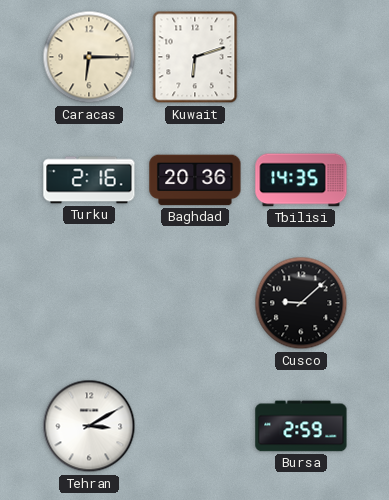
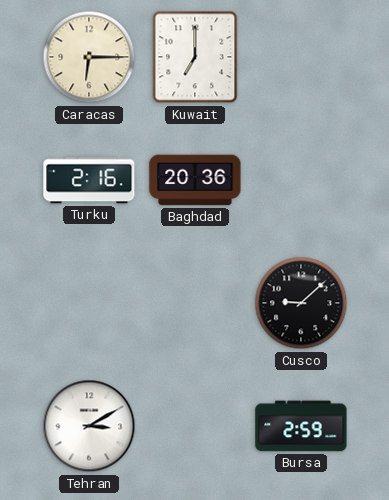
Kuwait: 6:12 -> 7:00 (195, 57)
Tbilisi: 14:35 -> none (301, 180)
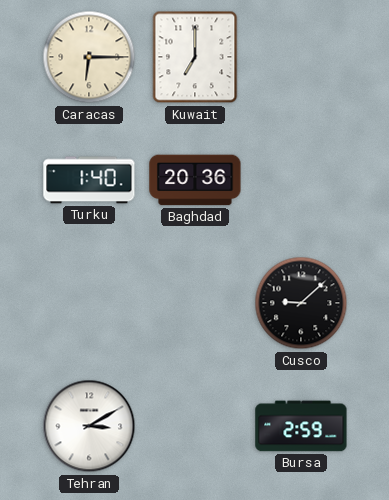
Turku: 2:16 -> 1:40 (89, 180)
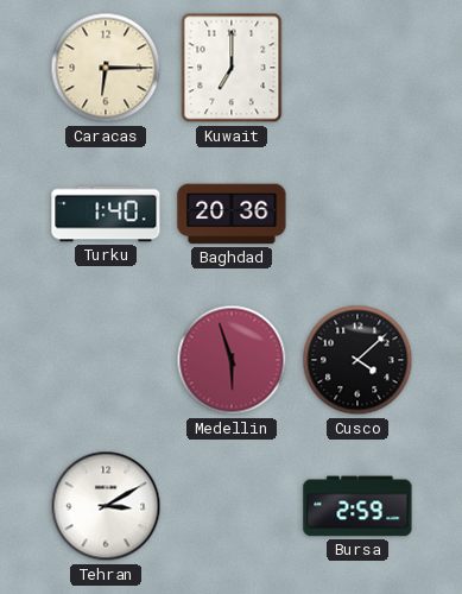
Medellin: none -> 5:57 (232, 360)
Cusco: 9:08 -> 4:08 (357, 360)
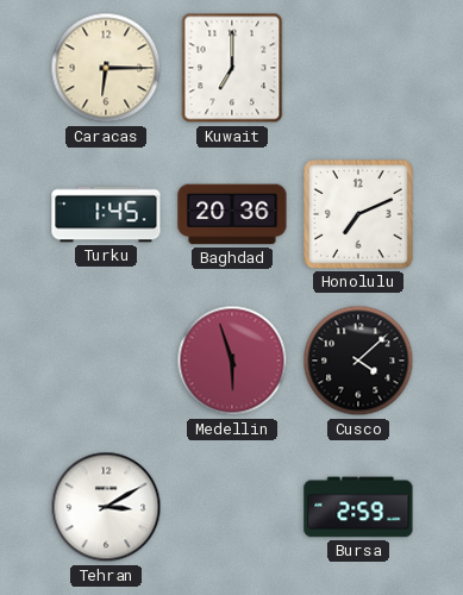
Turku: 1:40 -> 1:45 (106, 214)
Honolulu: none -> 7:11 (359, 215)
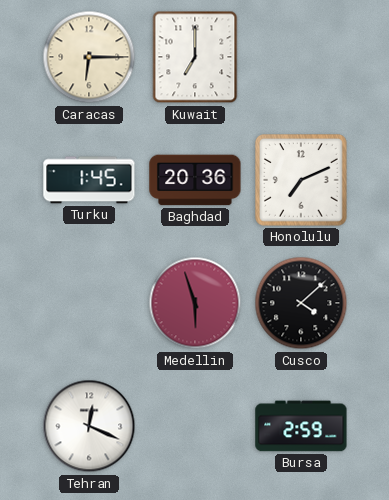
Tehran: 3:10 -> 12:19 (89, 426)
